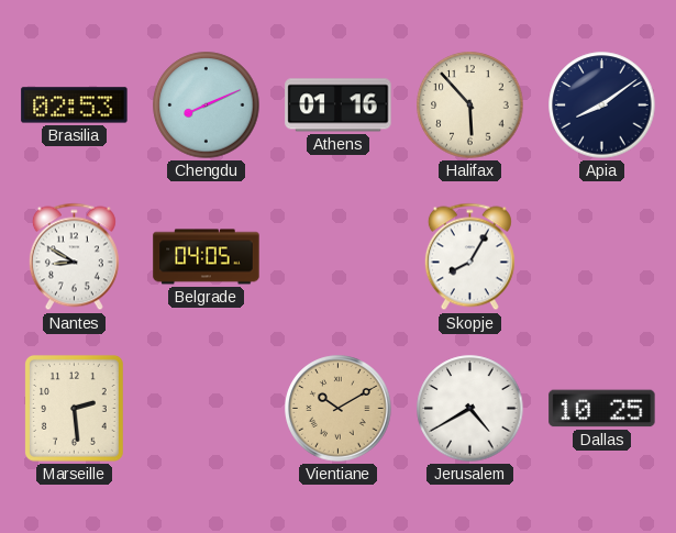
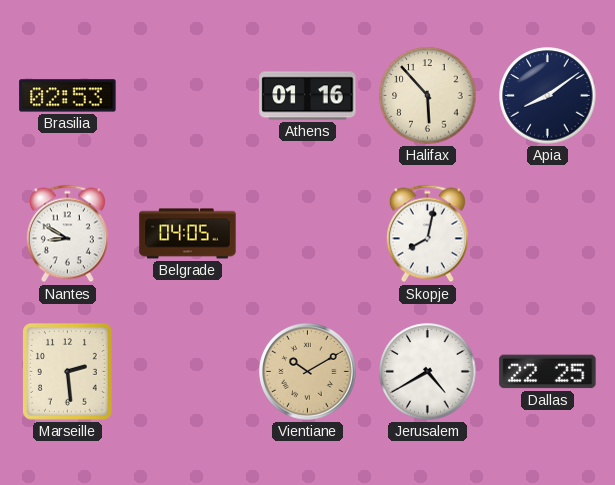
Chengdu: 8:11 -> none (207, 106)
Skopje: 8:05 -> 8:02 (427, 234)
Dallas: 10:25 -> 22:25 (548, 372)
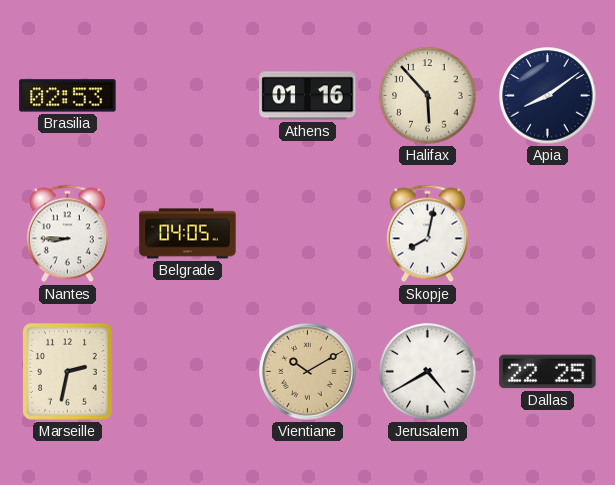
Nantes: 8:50 -> 8:45 (67, 234)
Marseille: 2:29 -> 2:32 (67, 371)
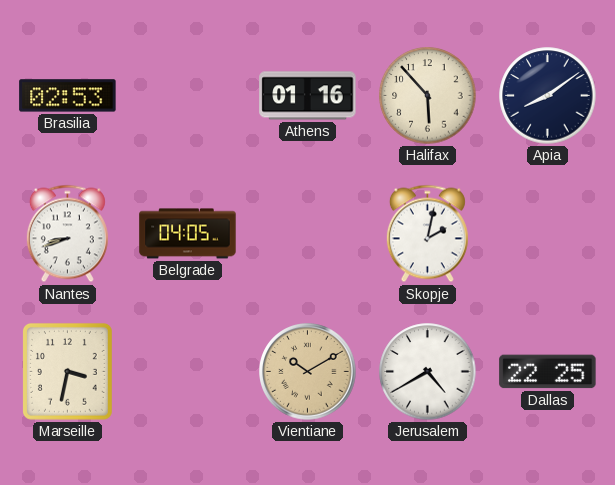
Nantes: 8:45 -> 8:42 (67, 234)
Skopje: 8:02 -> 2:02 (427, 234)
Marseille: 2:32 -> 3:32 (67, 371)
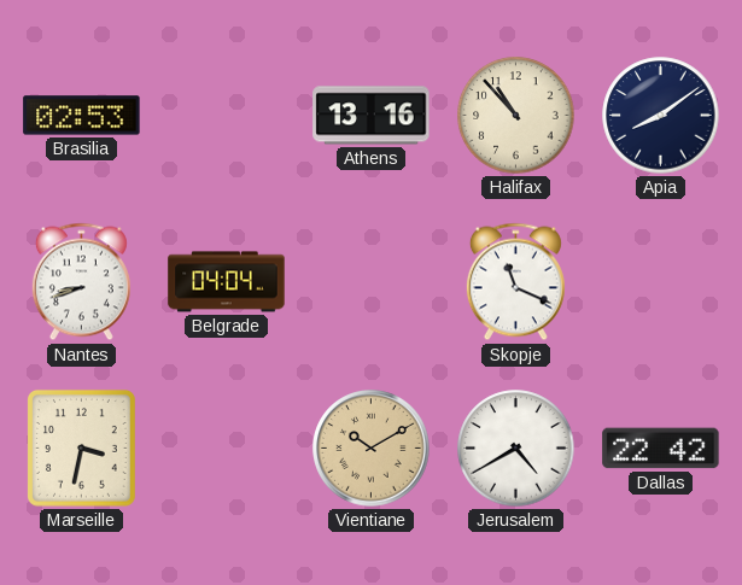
Athens: 01:16 -> 13:16 (372, 116)
Halifax: 5:53 -> 10:53 (516, 116)
Belgrade: 04:05 -> 04:04 (227, 282)
Skopje: 2:02 -> 11:19 (515, 282)
Dallas: 22:25 -> 22:42 (661, 449)
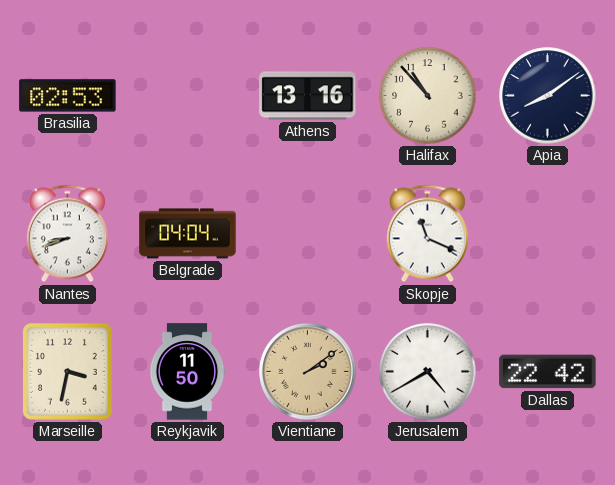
Reykjavik: none -> 11:50 (187, 372)
Vientiane: 10:10 -> 2:09 (308, 372)
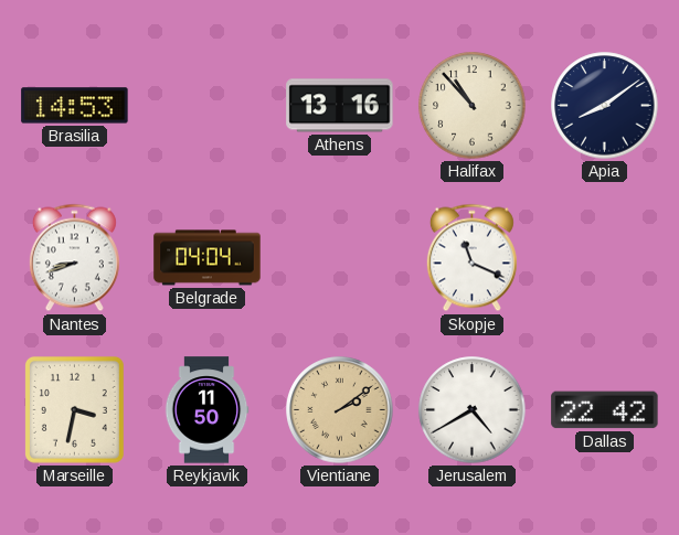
Brasilia: 02:53 -> 14:53 (75, 106)
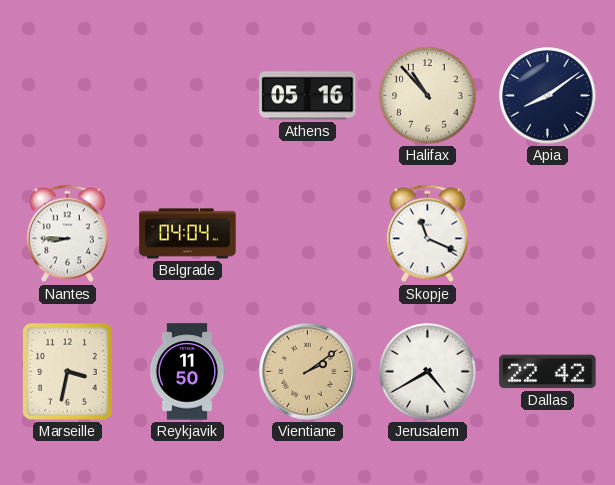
Brasilia: 14:53 -> none (75, 106)
Athens: 13:16 -> 05:16 (308, 96)
Nantes: 8:42 -> 8:45 (67, 234)
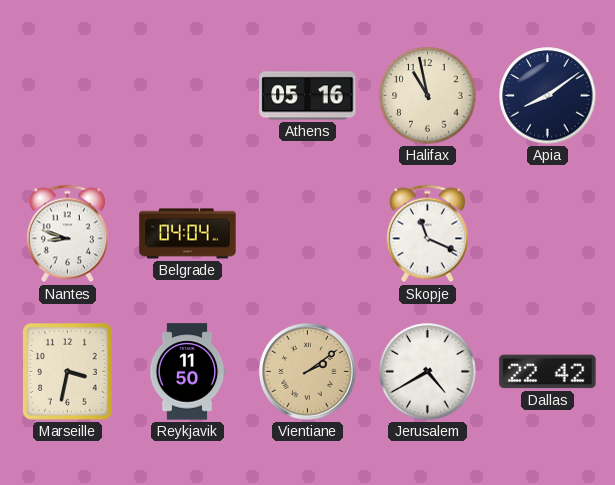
Halifax: 10:53 -> 10:58 (428, 96)
Nantes: 8:45 -> 8:48 (67, 234)
